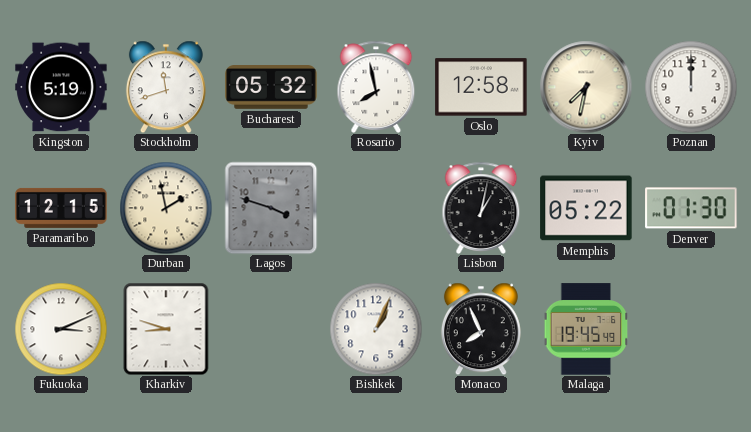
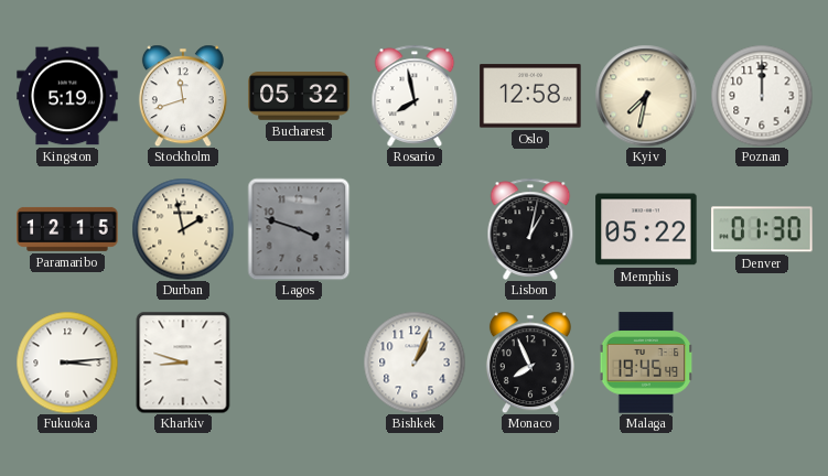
Fukuoka: 3:11 -> 3:14 (67, 363)
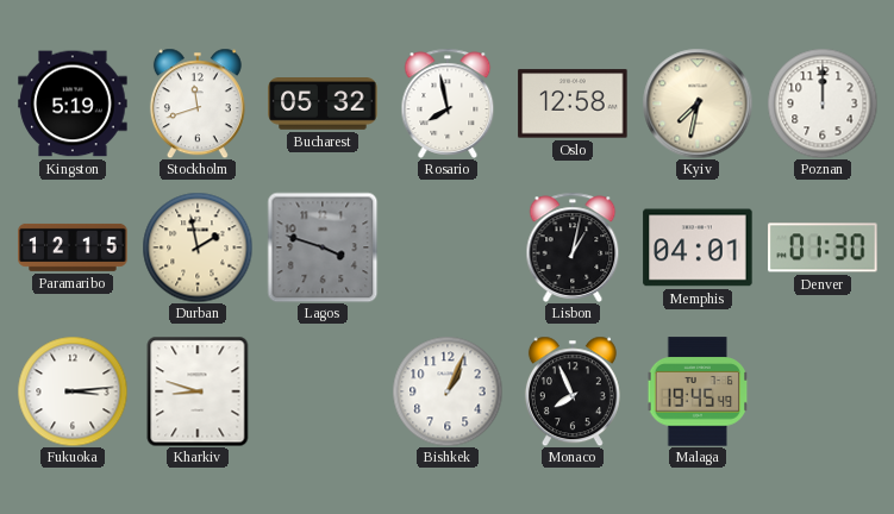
Memphis: 05:22 -> 04:01 (698, 247)
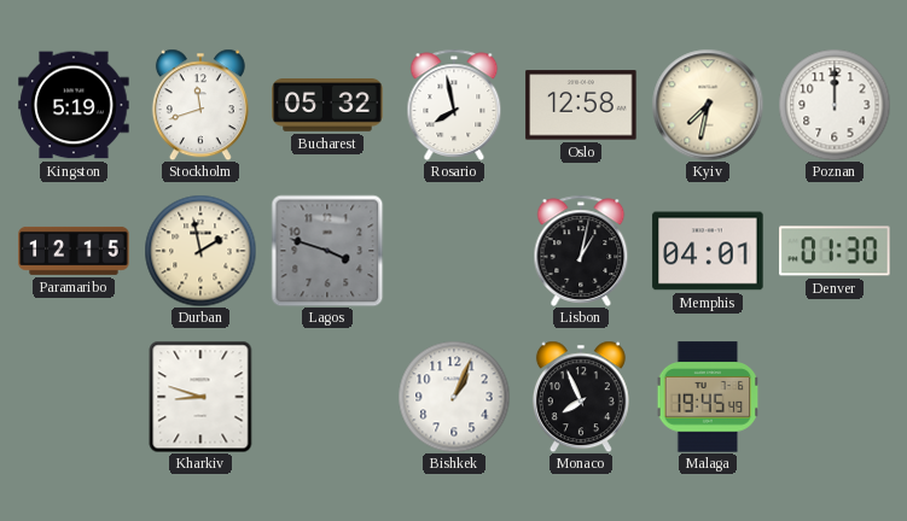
Fukuoka: 3:14 -> none (73, 391)
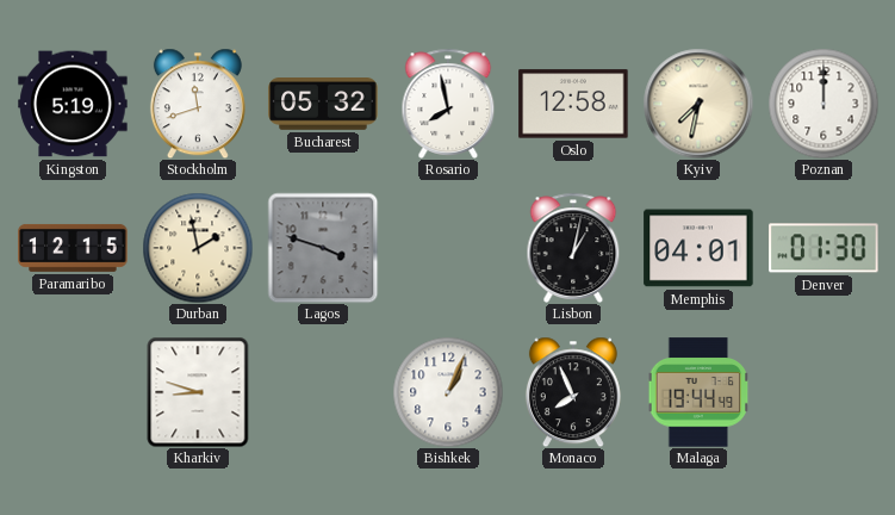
Malaga: 19:45 -> 19:44 (698, 392)
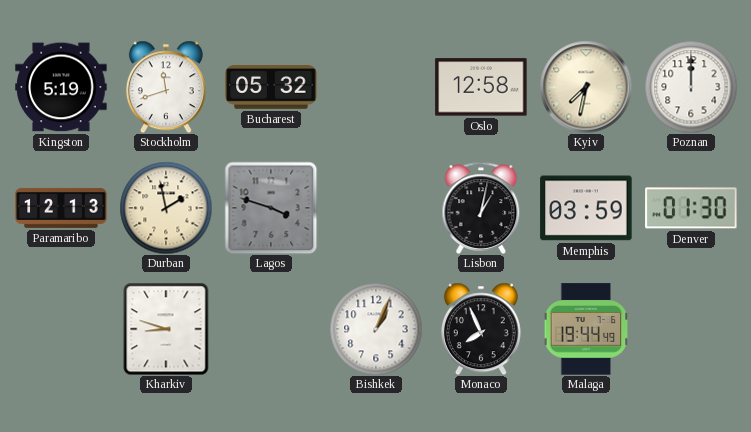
Rosario: 7:58 -> none (448, 104)
Paramaribo: 12:15 -> 12:13 (61, 208)
Memphis: 04:01 -> 03:59 (586, 208)
